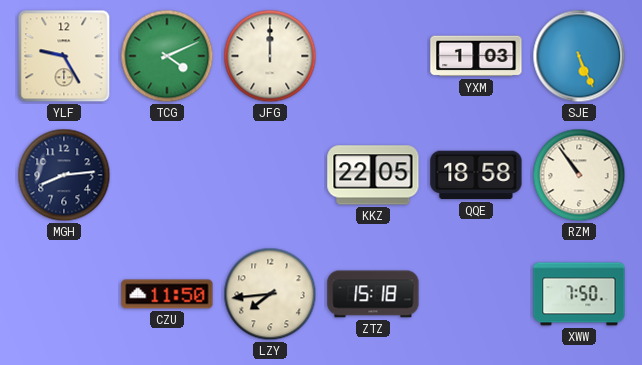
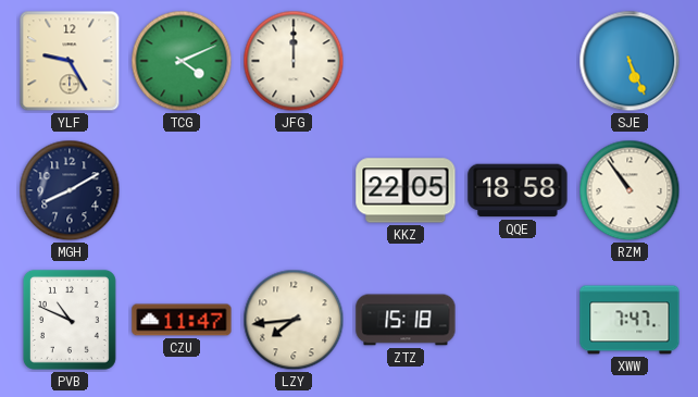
YXM: 1:03 -> none (476, 56)
MGH: 8:14 -> 8:10 (70, 190)
PVB: none -> 10:49 (70, 320)
CZU: 11:50 -> 11:47 (182, 320)
XWW: 7:50 -> 7:47 (630, 320)
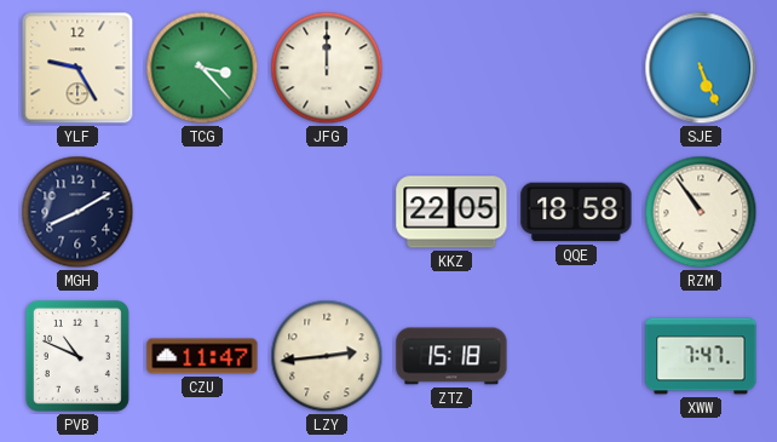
TCG: 4:11 -> 3:23 (202, 68)
LZY: 7:44 -> 2:44 (327, 356)
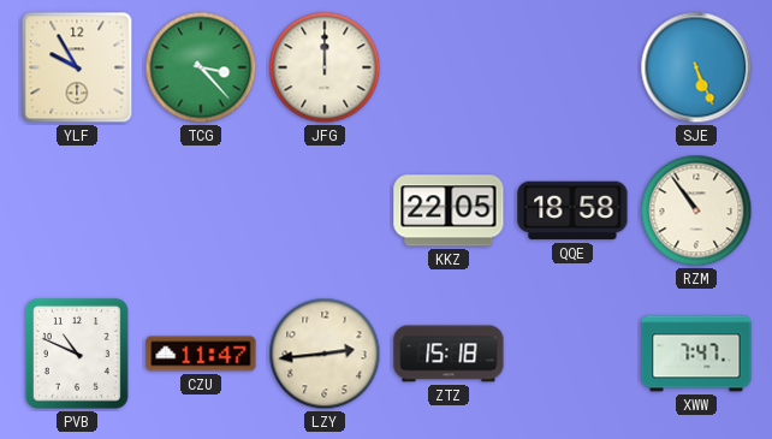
YLF: 9:25 -> 9:55 (77, 67)
MGH: 8:10 -> none (77, 212)
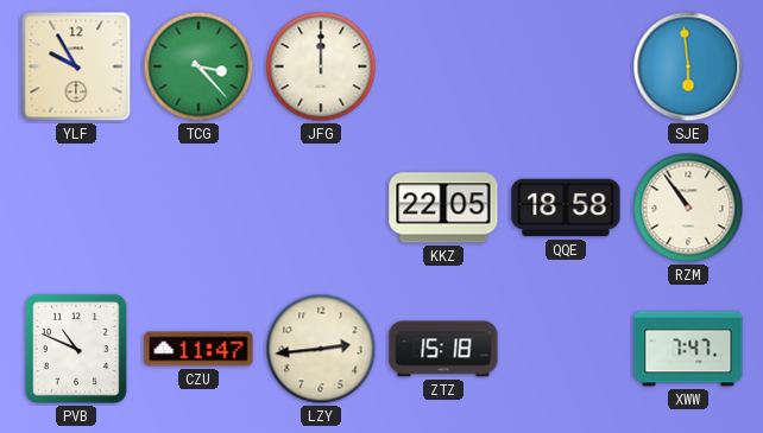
SJE: 5:26 -> 5:59 (688, 66)
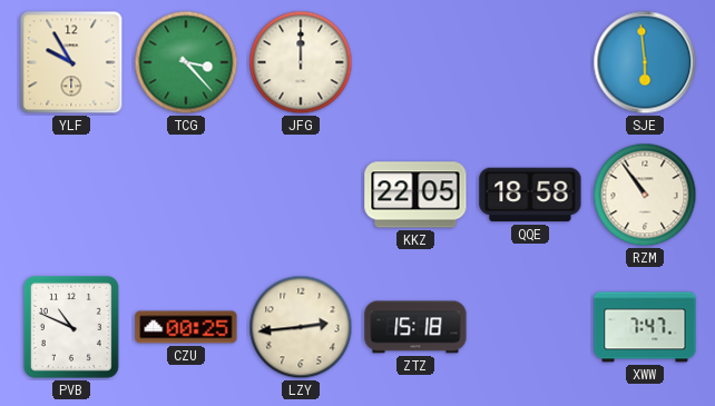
CZU: 11:47 -> 00:25 (186, 327)
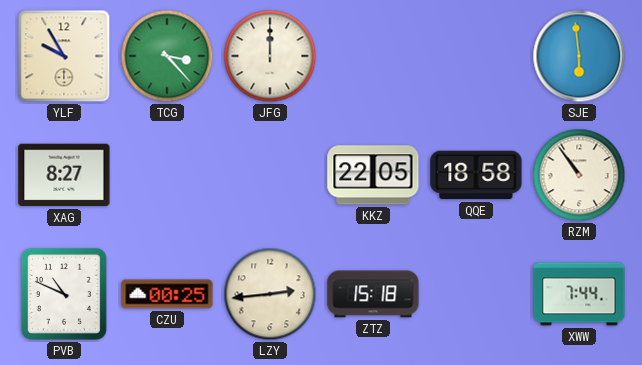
XAG: none -> 8:27 (64, 175)
XWW: 7:47 -> 7:44 (579, 294)
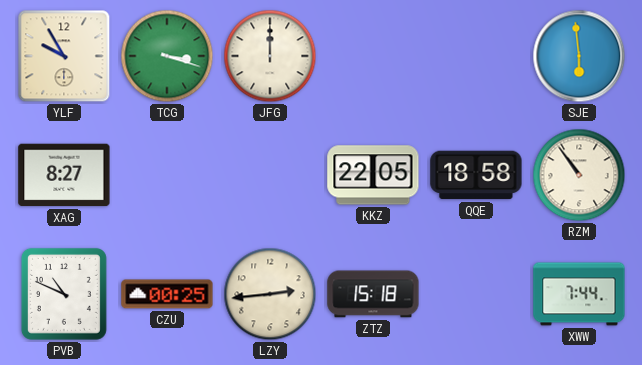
TCG: 3:23 -> 3:18 (167, 56)
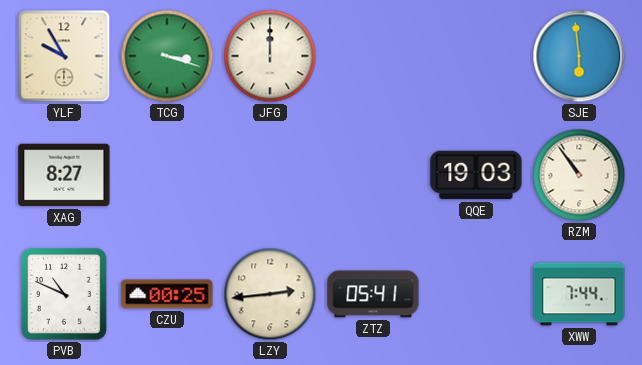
KKZ: 22:05 -> none (373, 175)
QQE: 18:58 -> 19:03 (476, 175)
ZTZ: 15:18 -> 05:41 (373, 294)
